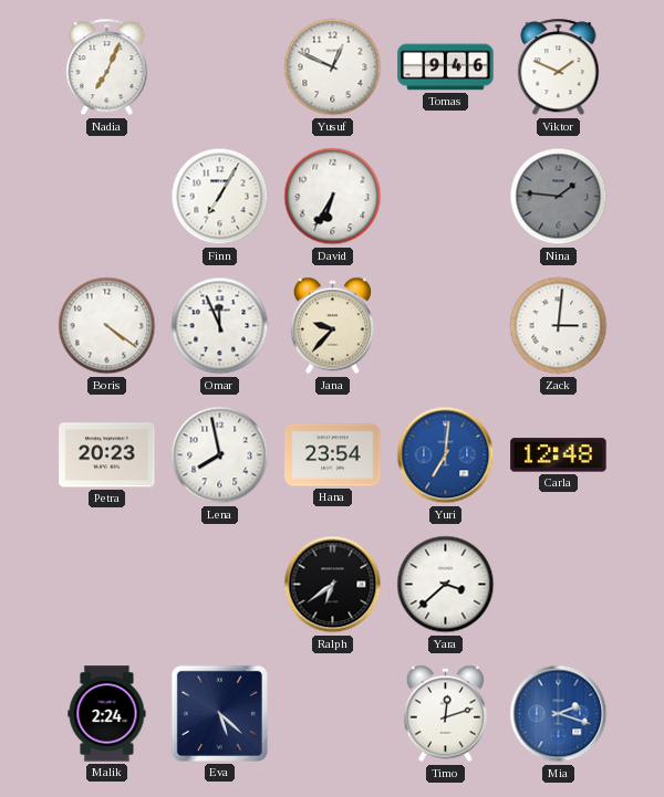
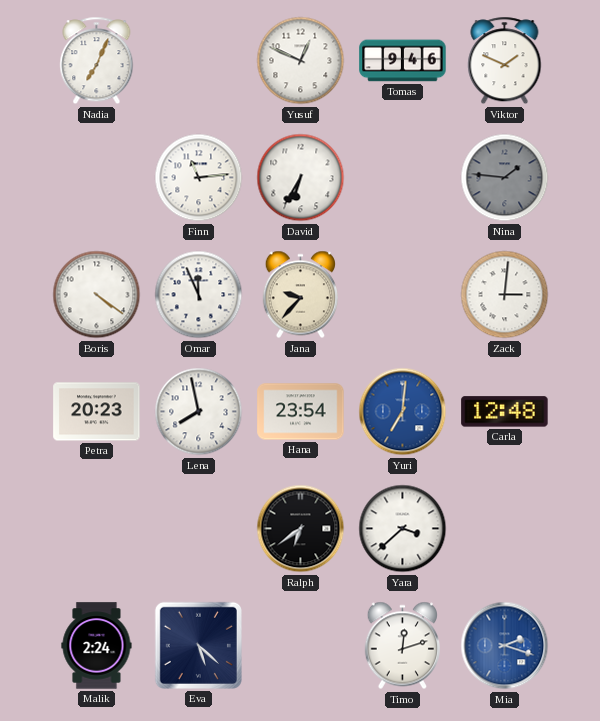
Finn: 7:05 -> 11:14 (199, 178)
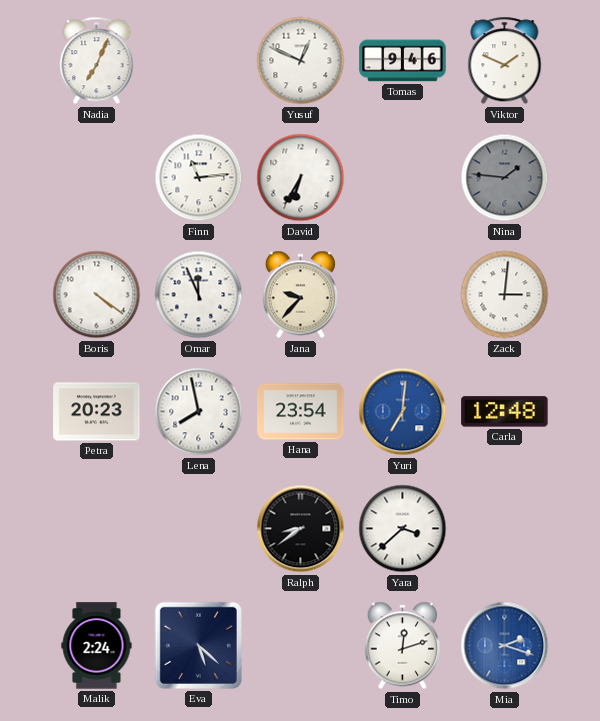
Ralph: 6:39 -> 8:39 (301, 529)
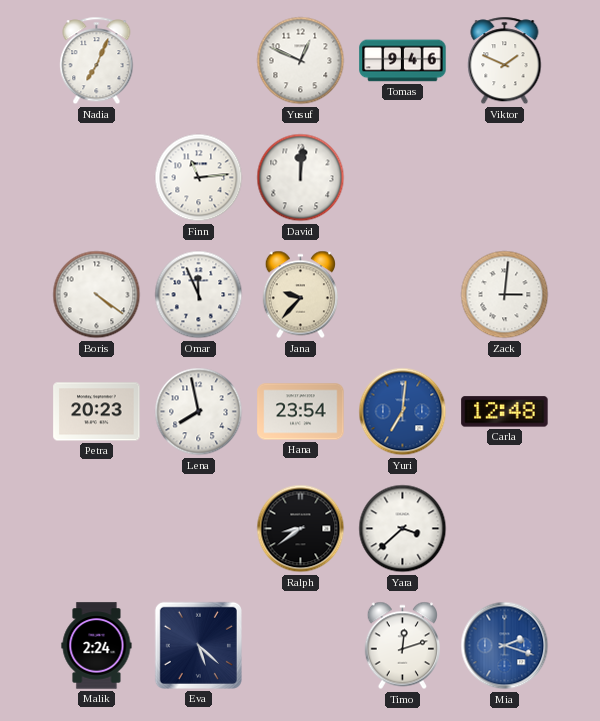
David: 6:35 -> 12:01 (301, 178)
Nina: 1:46 -> none (505, 178)
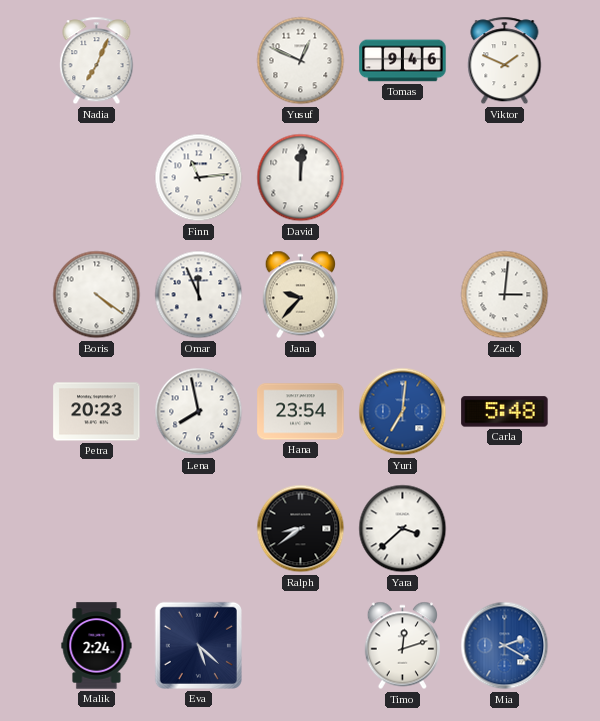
Carla: 12:48 -> 5:48 (505, 412)
Mia: 2:18 -> 2:20 (505, 646)
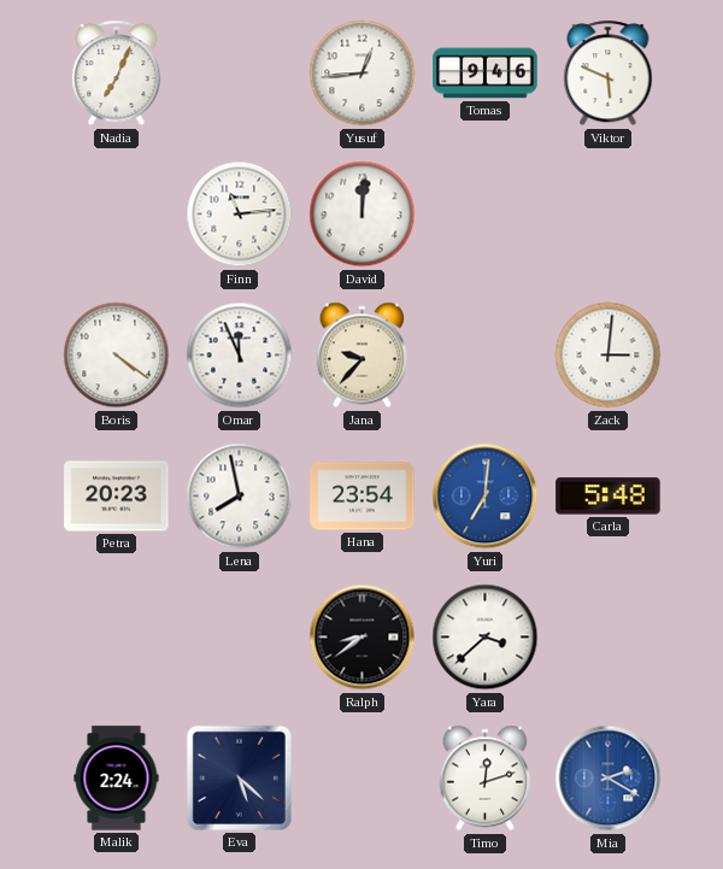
Yusuf: 12:49 -> 12:44 (363, 74)
Viktor: 1:49 -> 5:49 (609, 74)
